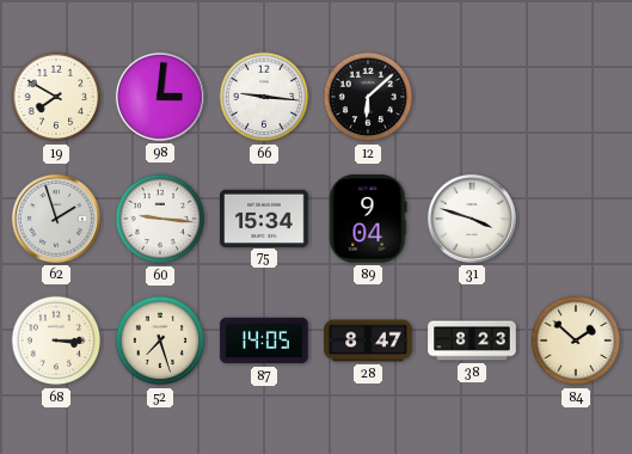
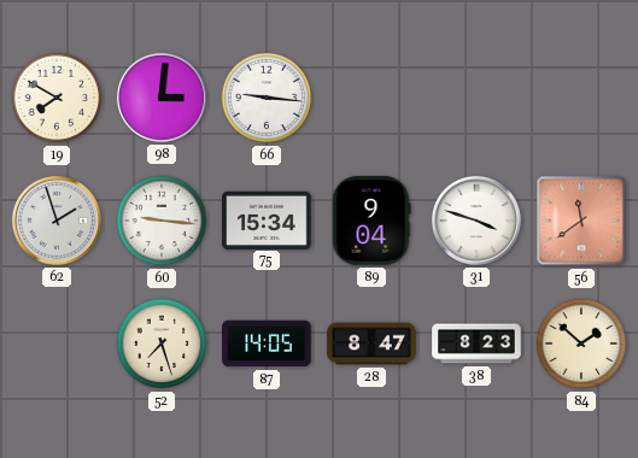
12: 6:08 -> none (368, 97)
56: none -> 11:39 (581, 221)
68: 3:15 -> none (56, 340)
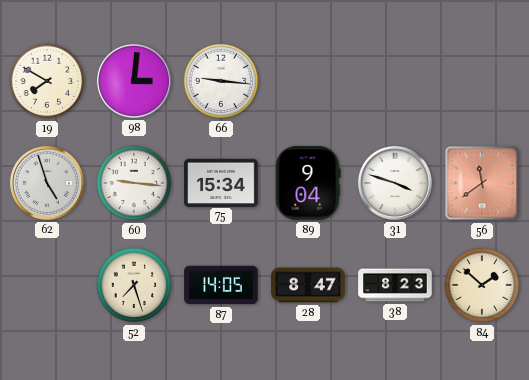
62: 1:57 -> 4:57 (47, 183)
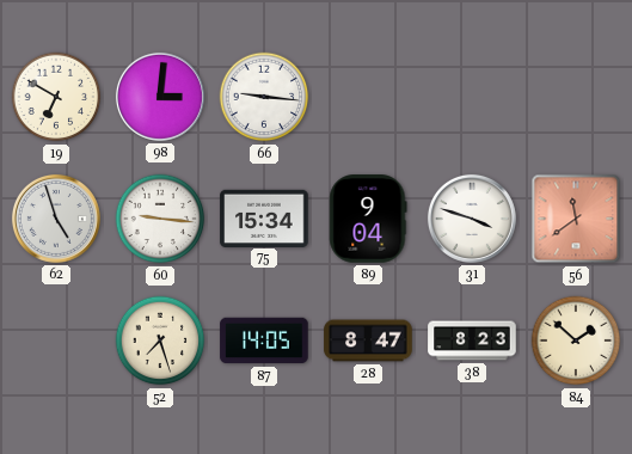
19: 7:50 -> 6:50 (56, 97)
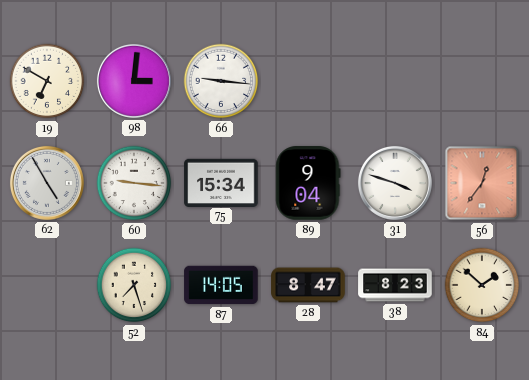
62: 4:57 -> 4:55 (47, 183)
56: 11:39 -> 12:36 (482, 183)
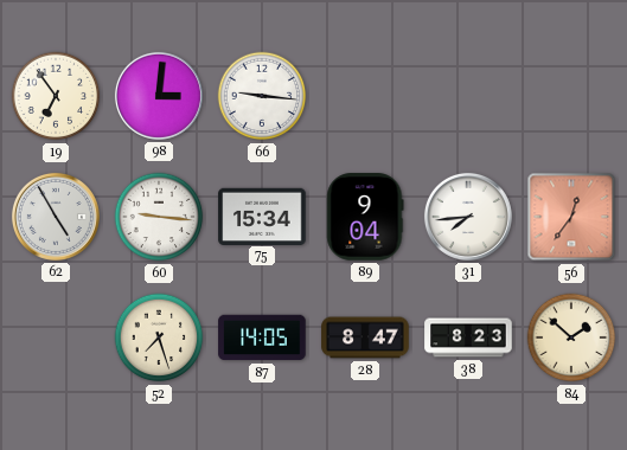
19: 6:50 -> 6:54 (56, 96)
31: 3:48 -> 7:44 (468, 217)
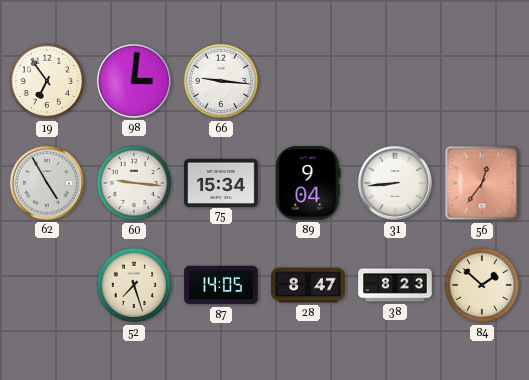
31: 7:44 -> 8:44 (395, 183)
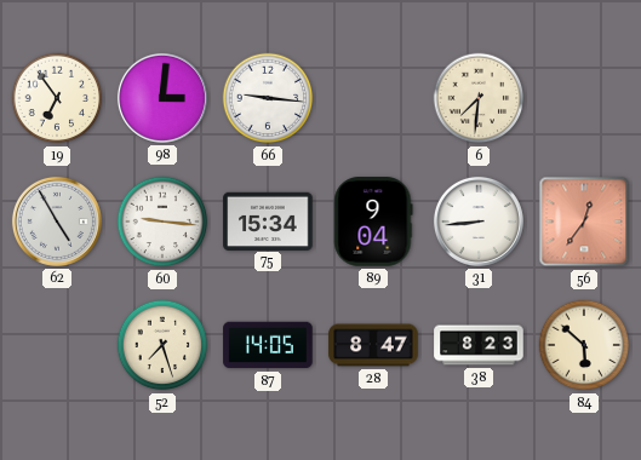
6: none -> 7:31 (479, 98)
84: 1:52 -> 5:52 (584, 345)
